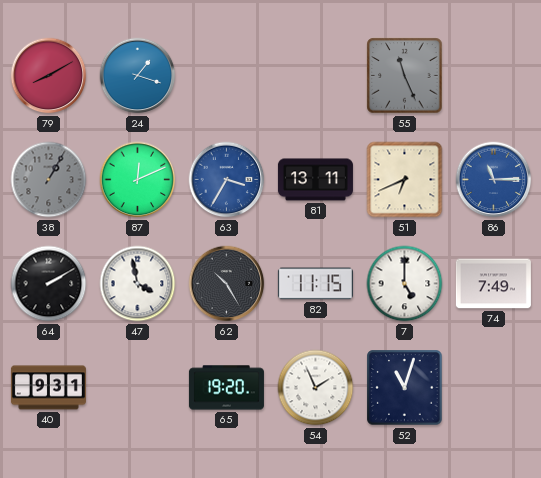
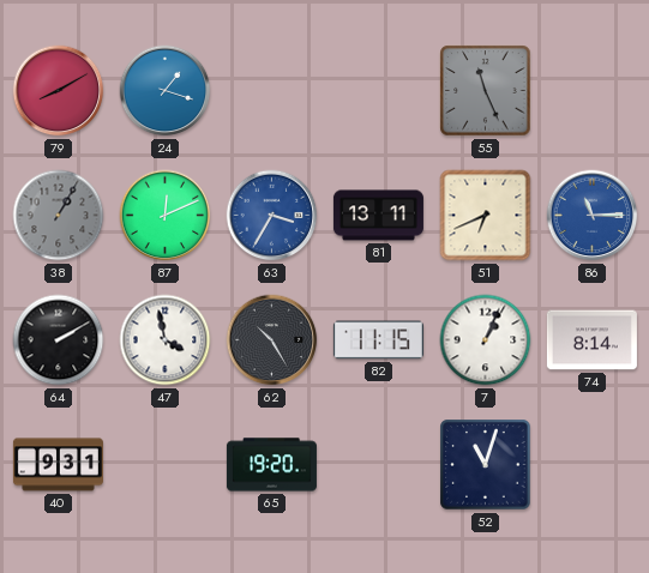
7: 5:00 -> 1:04 (486, 340)
74: 7:49 -> 8:14 (591, 340)
54: 1:56 -> none (316, 388)
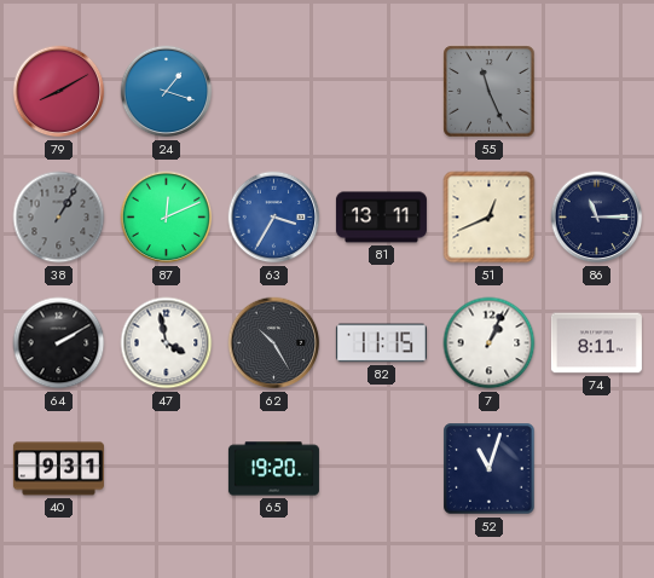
51: 6:41 -> 12:41 (490, 218)
86 dial: blue -> navy (597, 218)
74: 8:14 -> 8:11 (596, 343)
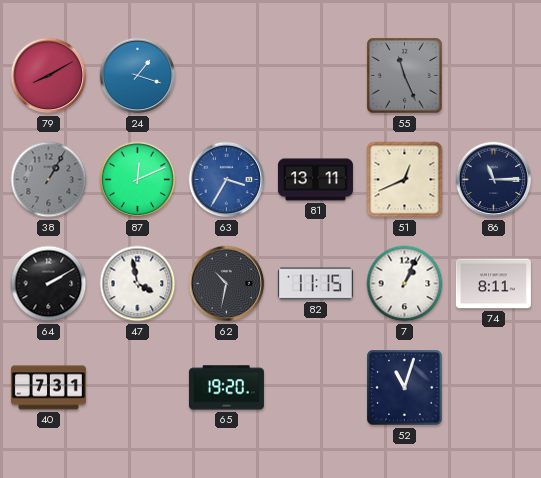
62: 10:25 -> 10:32 (227, 284)
40: 9:31 -> 7:31 (48, 388)
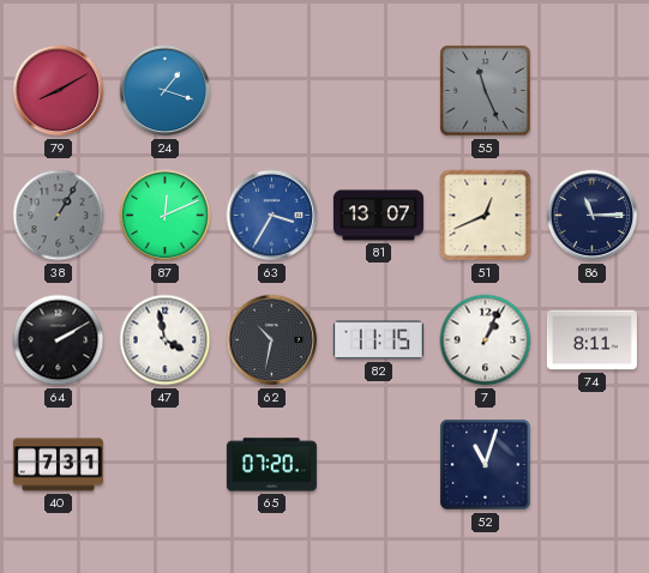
81: 13:11 -> 13:07 (378, 216)
65: 19:20 -> 07:20 (271, 465)
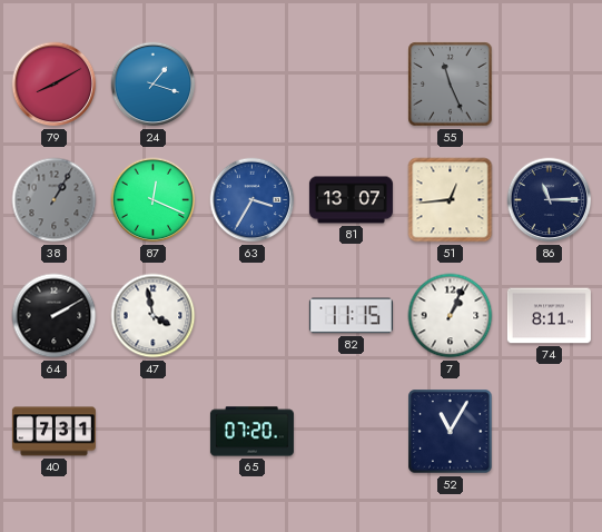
87: 12:11 -> 12:19 (154, 200)
51: 12:41 -> 12:44 (451, 200)
62: 10:32 -> none (272, 340)
52: 11:03 -> 11:05 (451, 432)
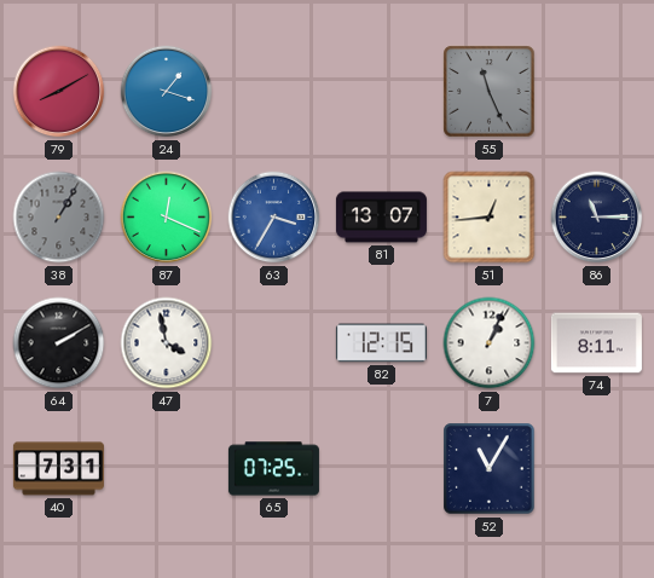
82: 11:15 -> 12:15 (381, 343)
65: 07:20 -> 07:25 (273, 469)
